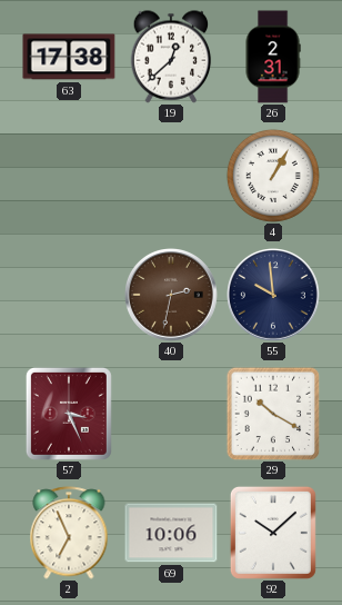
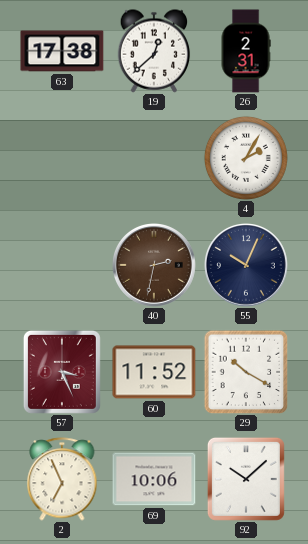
4: 1:05 -> 2:05 (246, 158)
55: 9:59 -> 10:04 (247, 266)
60: none -> 11:52 (154, 372)
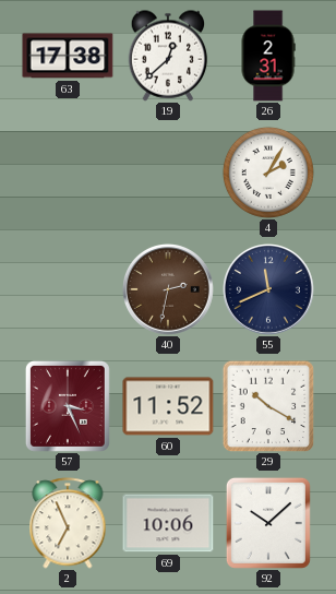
55: 10:04 -> 11:41 (269, 290)
